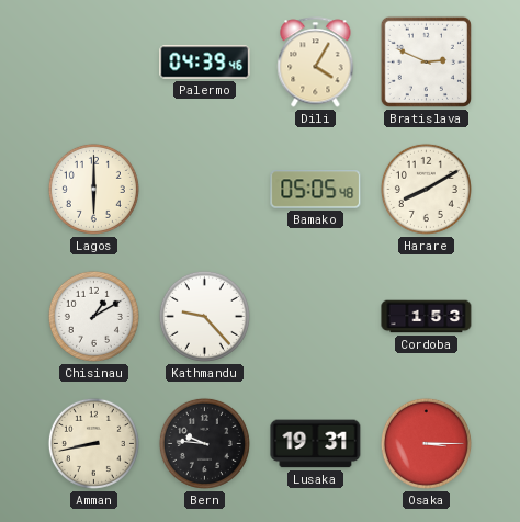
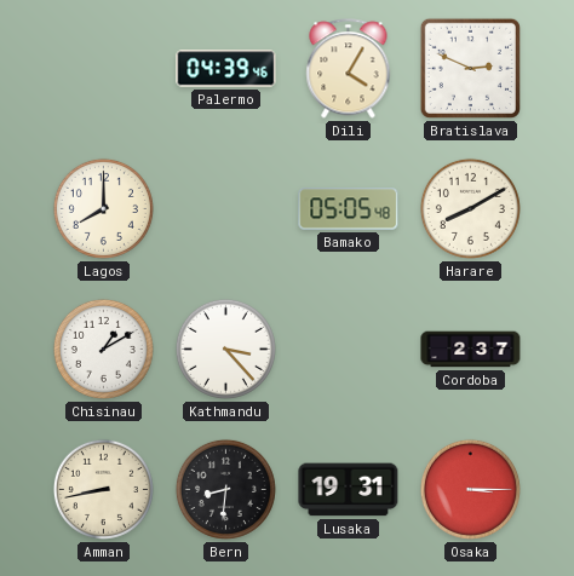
Lagos: 6:00 -> 8:00 (103, 208)
Kathmandu: 9:23 -> 3:23 (225, 349)
Cordoba: 1:53 -> 2:37 (471, 350)
Bern: 9:46 -> 8:31 (225, 489)
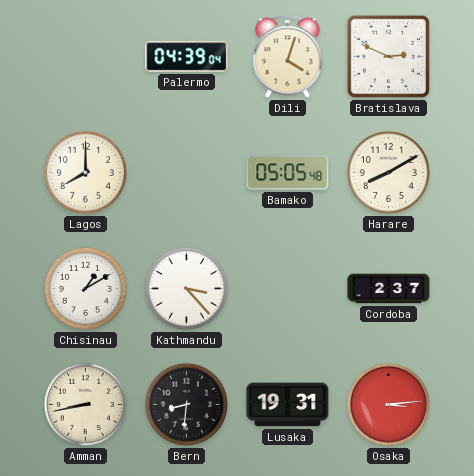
Palermo: 04:39:46 -> 04:39:04 (187, 57)
Dili: 4:05 -> 4:03 (288, 57)
Osaka: 3:15 -> 3:14 (388, 404)
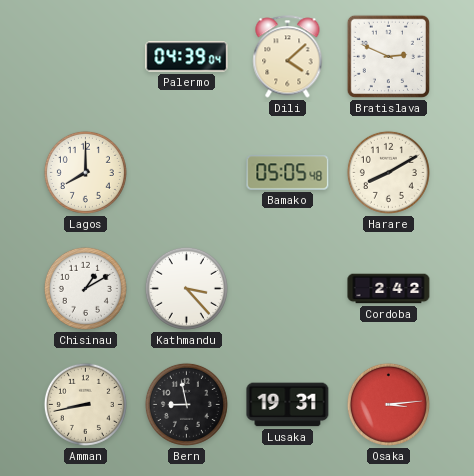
Dili: 4:03 -> 4:08 (288, 57)
Cordoba: 2:37 -> 2:42 (389, 289)
Bern: 8:31 -> 8:58 (186, 404)
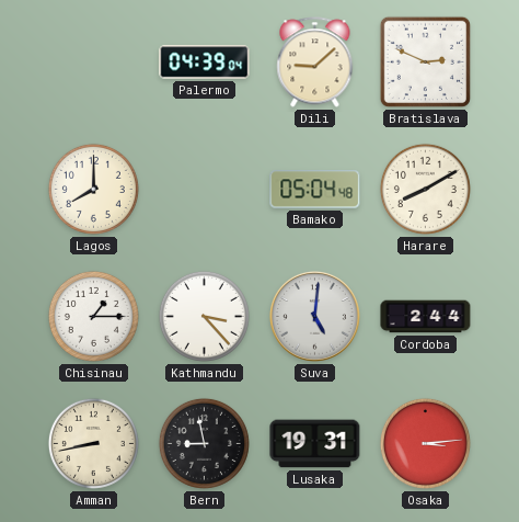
Dili: 4:08 -> 9:08 (315, 63)
Bamako: 05:05 -> 05:04 (315, 190)
Chisinau: 1:10 -> 1:15 (93, 316)
Suva: none -> 5:01 (315, 317)
Cordoba: 2:42 -> 2:44 (426, 317)
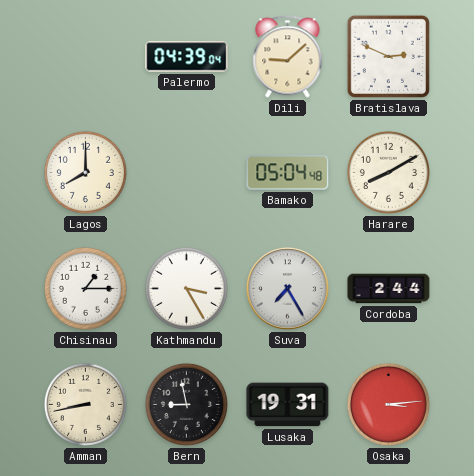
Kathmandu: 3:23 -> 3:25 (186, 288)
Suva: 5:01 -> 7:25 (288, 289)
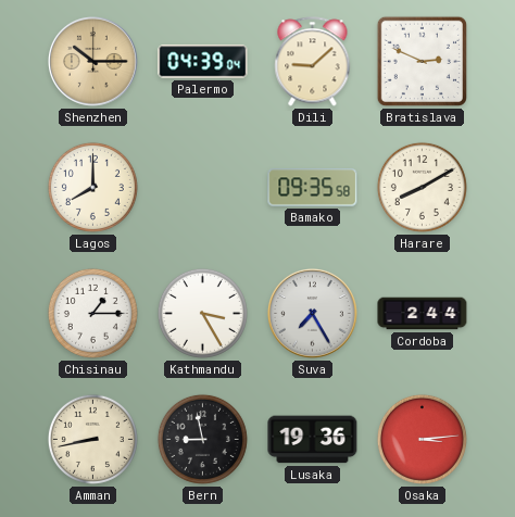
Shenzhen: none -> 10:15 (93, 62)
Bamako: 05:04 -> 09:35 (313, 188)
Lusaka: 19:31 -> 19:36 (313, 440)
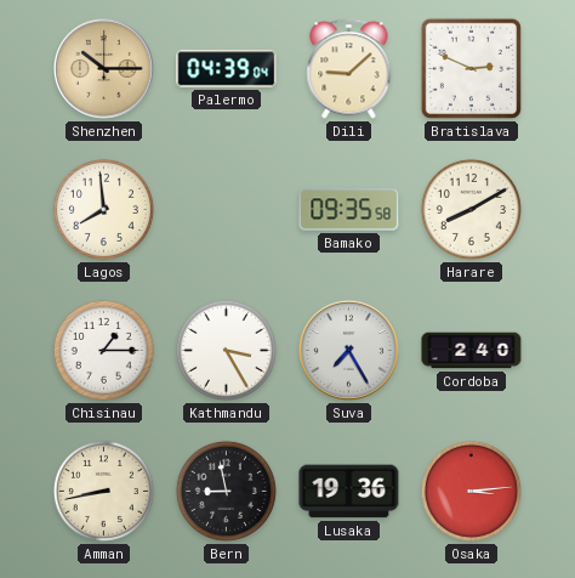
Lagos: 8:00 -> 7:59 (103, 209)
Cordoba: 2:44 -> 2:40 (472, 351)
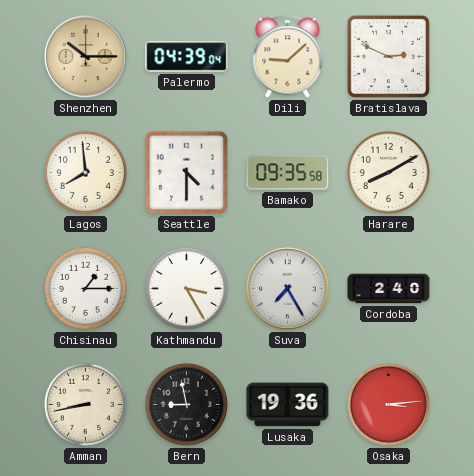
Seattle: none -> 4:30 (186, 172)
